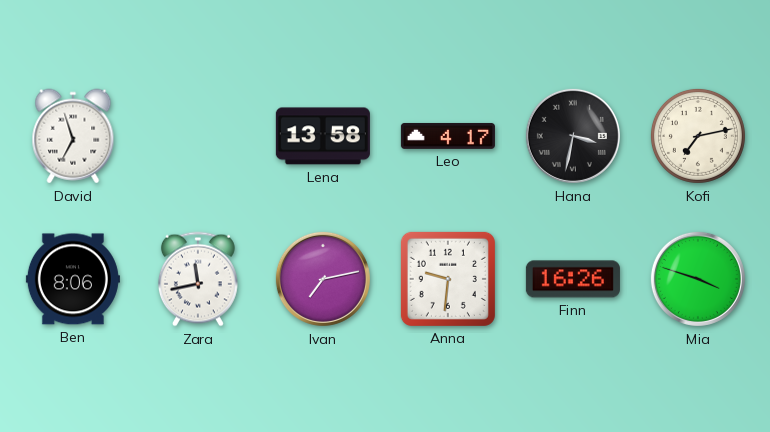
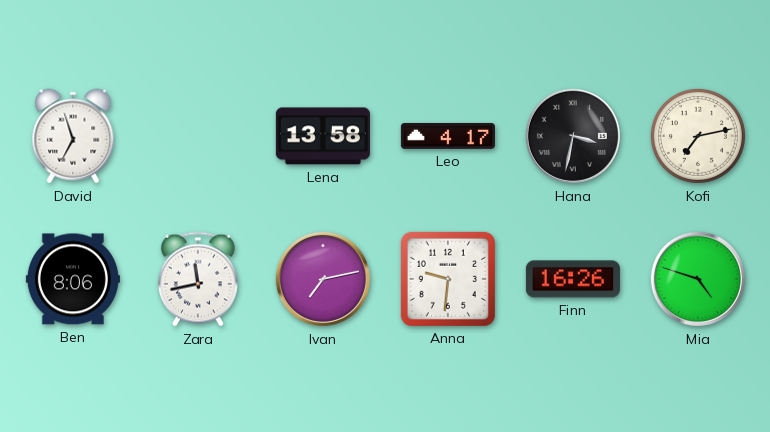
Mia: 3:48 -> 4:48 (698, 279)
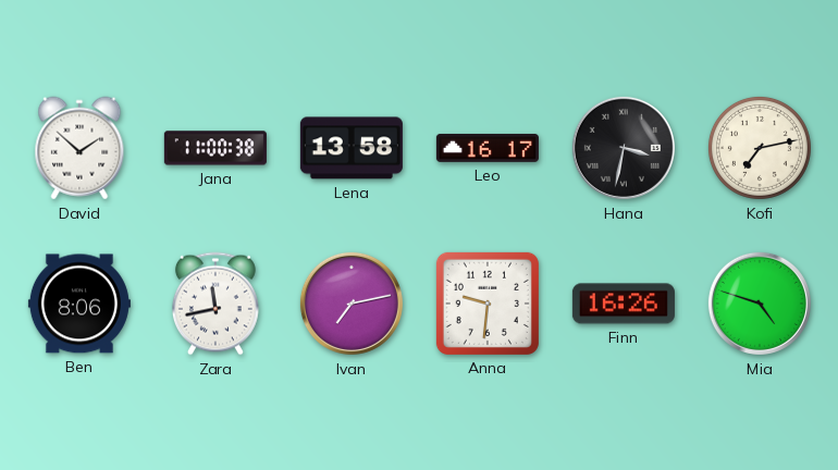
David: 6:57 -> 1:52 (79, 148)
Jana: none -> 11:00 (215, 148)
Leo: 4:17 -> 16:17 (488, 148)
